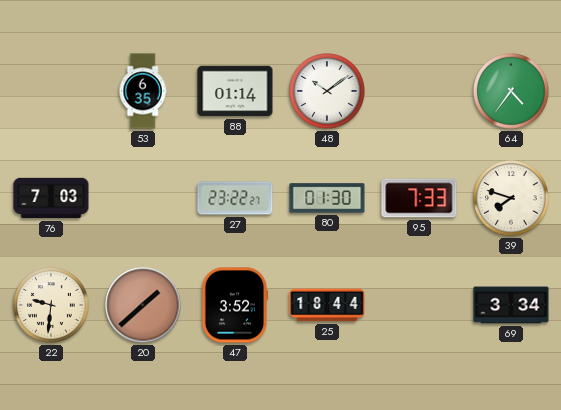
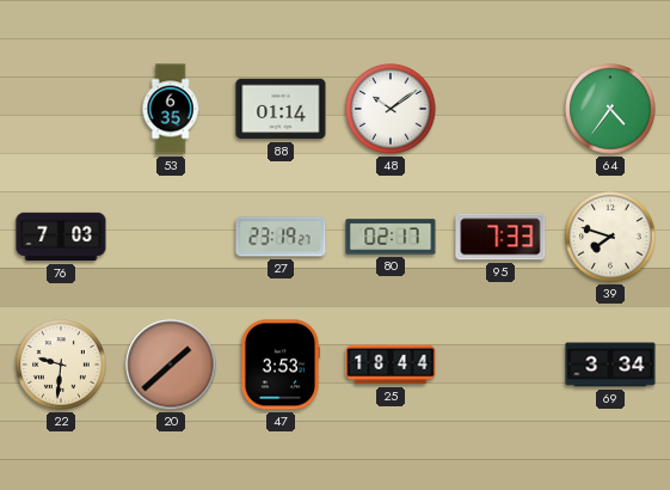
27: 23:22 -> 23:19 (281, 237)
80: 01:30 -> 02:17 (391, 237)
47: 3:52 -> 3:53 (281, 365)
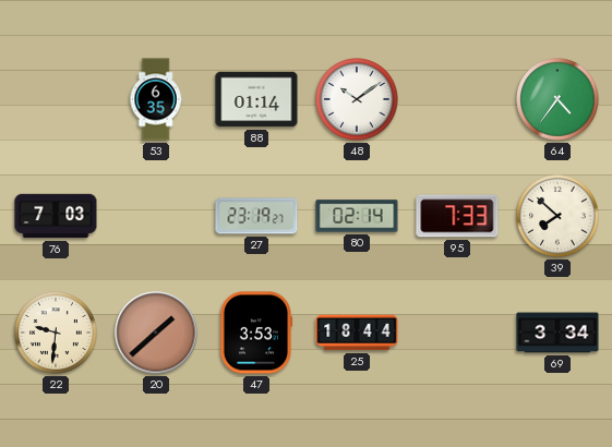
80: 02:17 -> 02:14 (357, 216)
39: 7:48 -> 7:52 (557, 216)
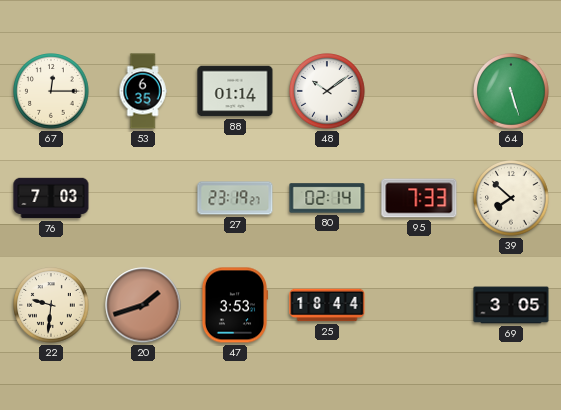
67: none -> 12:15 (51, 91)
64: 4:36 -> 5:27 (511, 91)
20: 1:38 -> 1:42 (143, 305)
69: 3:34 -> 3:05 (511, 305)
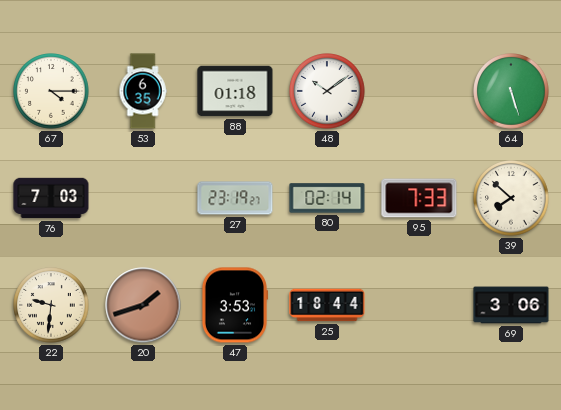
67: 12:15 -> 4:15 (51, 91)
88: 01:14 -> 01:18 (235, 91)
69: 3:05 -> 3:06 (511, 305)
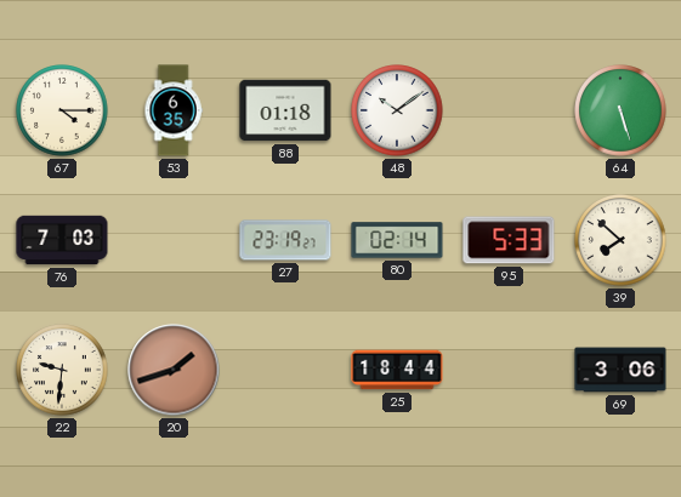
95: 7:33 -> 5:33 (509, 240)
47: 3:53 -> none (235, 305)
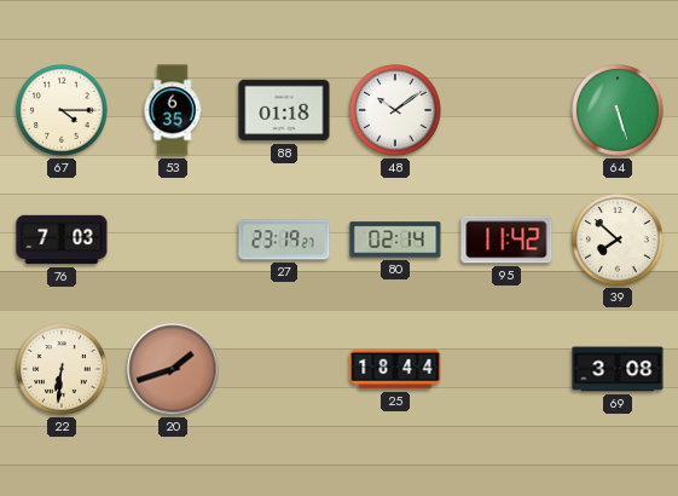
95: 5:33 -> 11:42 (506, 240)
22: 9:31 -> 6:31 (62, 369)
69: 3:06 -> 3:08 (618, 369)
